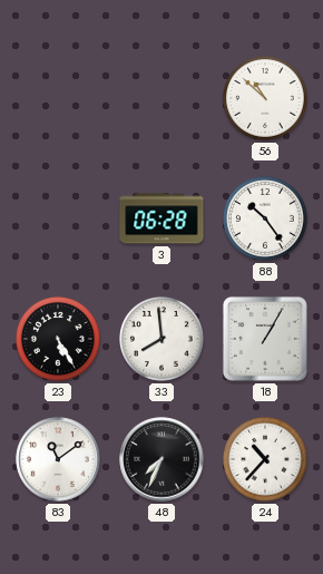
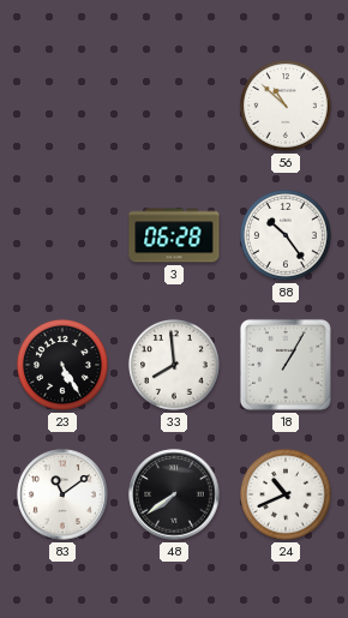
48: 7:34 -> 7:39 (174, 494)
24: 10:37 -> 10:41 (286, 494)
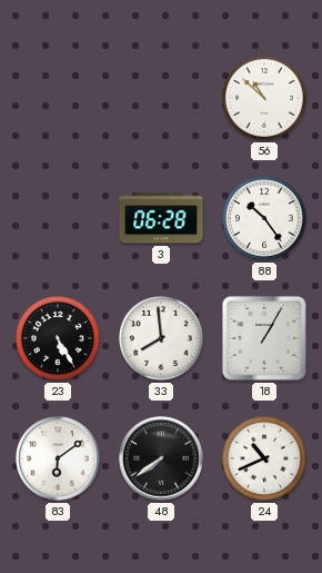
83: 11:09 -> 6:09 (58, 458)
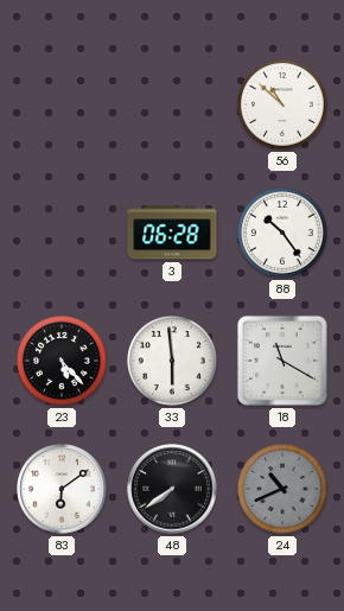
23: 5:25 -> 5:23 (62, 361)
33: 7:59 -> 5:59 (172, 361)
18: 1:05 -> 11:20 (282, 361)
24 dial: white -> grey (282, 489)
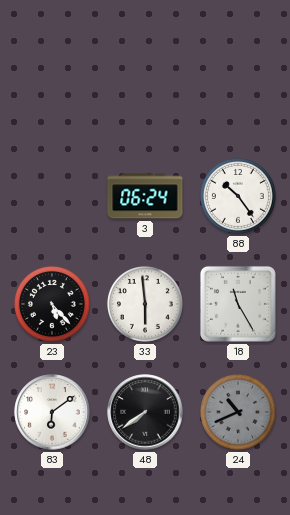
56: 10:52 -> none (282, 104)
3: 06:28 -> 06:24 (145, 196)
18: 11:20 -> 11:25 (238, 304)
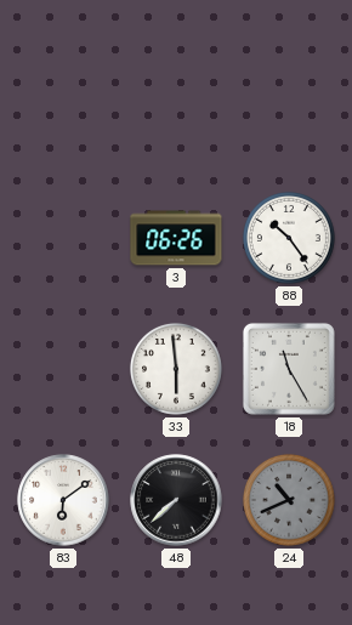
3: 06:24 -> 06:26 (176, 238)
23: 5:23 -> none (52, 304)
48: 7:39 -> 7:38 (176, 500)
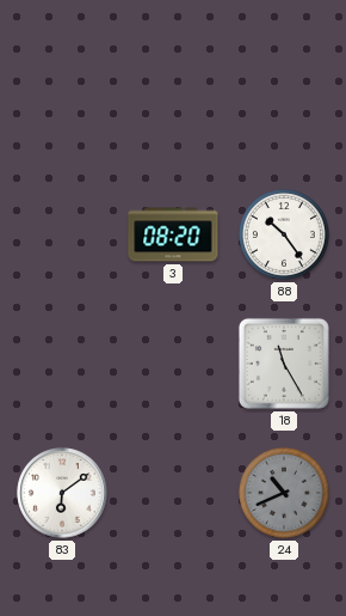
3: 06:26 -> 08:20 (173, 234)
33: 5:59 -> none (176, 369)
48: 7:38 -> none (176, 500)
